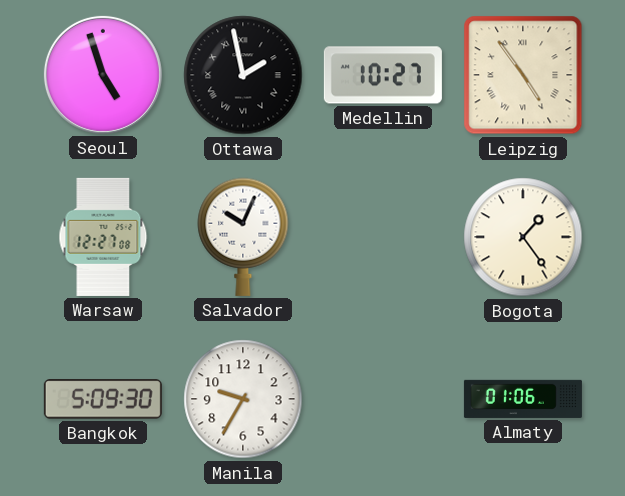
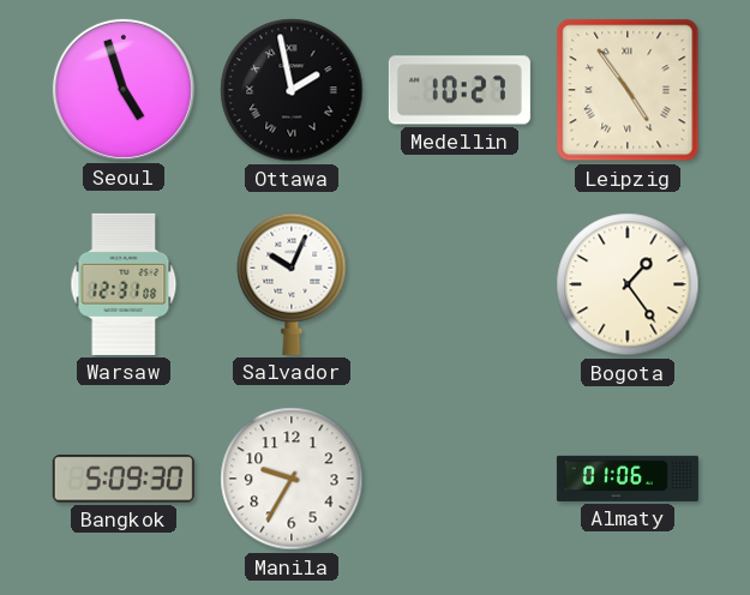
Warsaw: 12:27 -> 12:31 (124, 284)
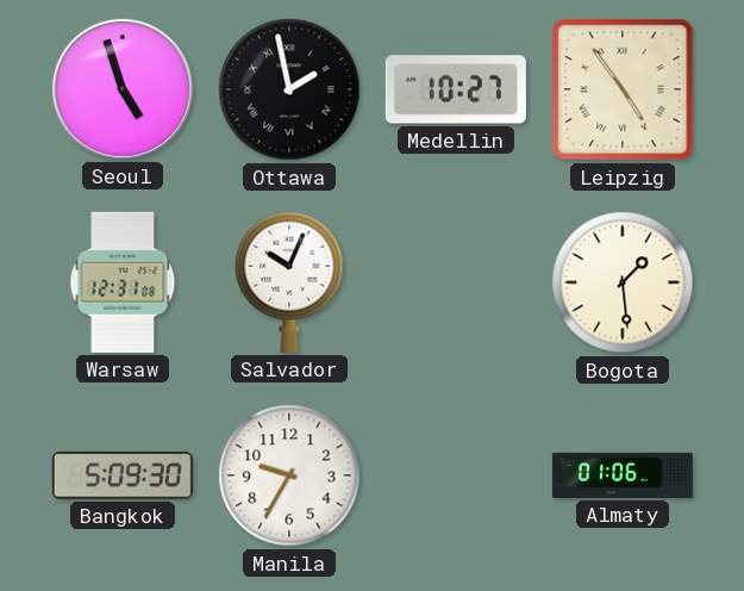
Bogota: 1:24 -> 1:29 (623, 282)
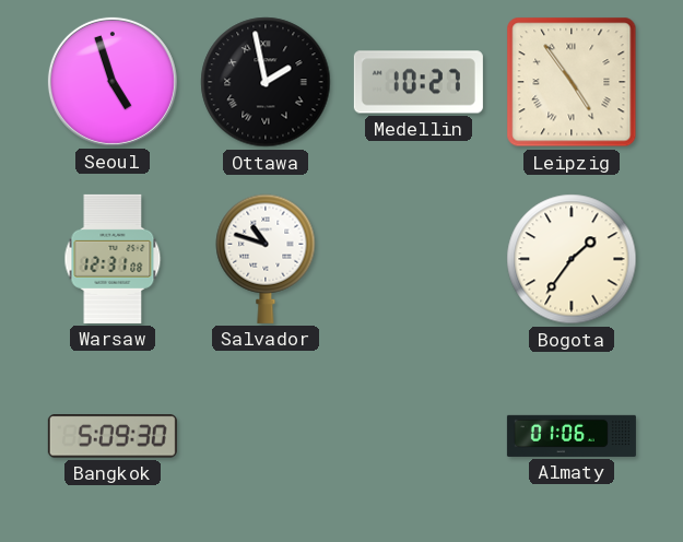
Salvador: 10:04 -> 10:48 (266, 259)
Bogota: 1:29 -> 1:36 (572, 259)
Manila: 9:35 -> none (289, 475)
